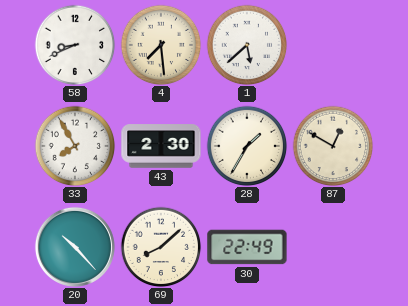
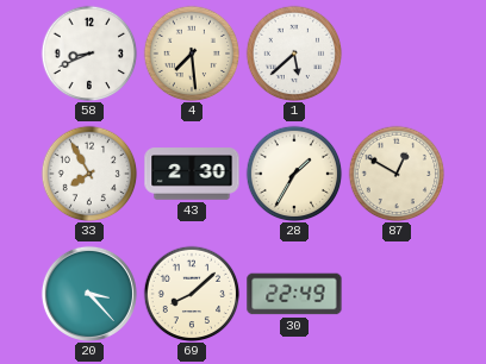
20: 10:23 -> 3:23 (89, 294)
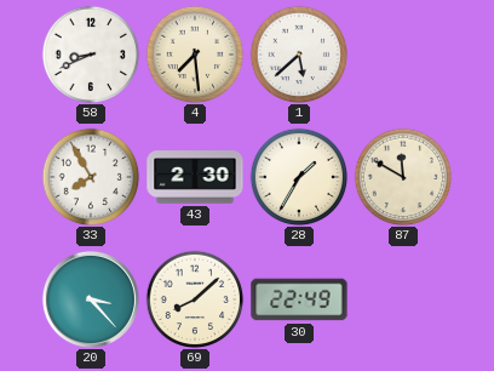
87: 12:50 -> 11:50 (403, 177)
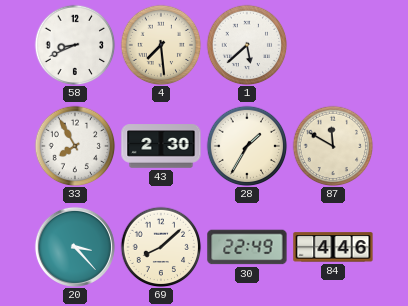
84: none -> 4:46 (333, 247)
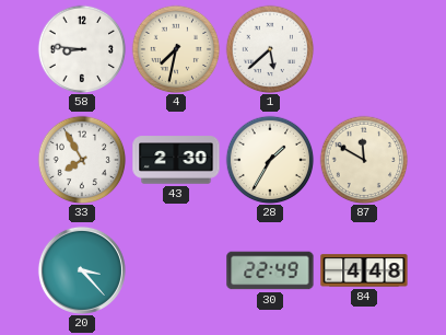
58: 8:41 -> 8:46 (82, 49)
4: 7:29 -> 7:32 (176, 49)
69: 8:08 -> none (161, 247)
84: 4:46 -> 4:48 (364, 270)
